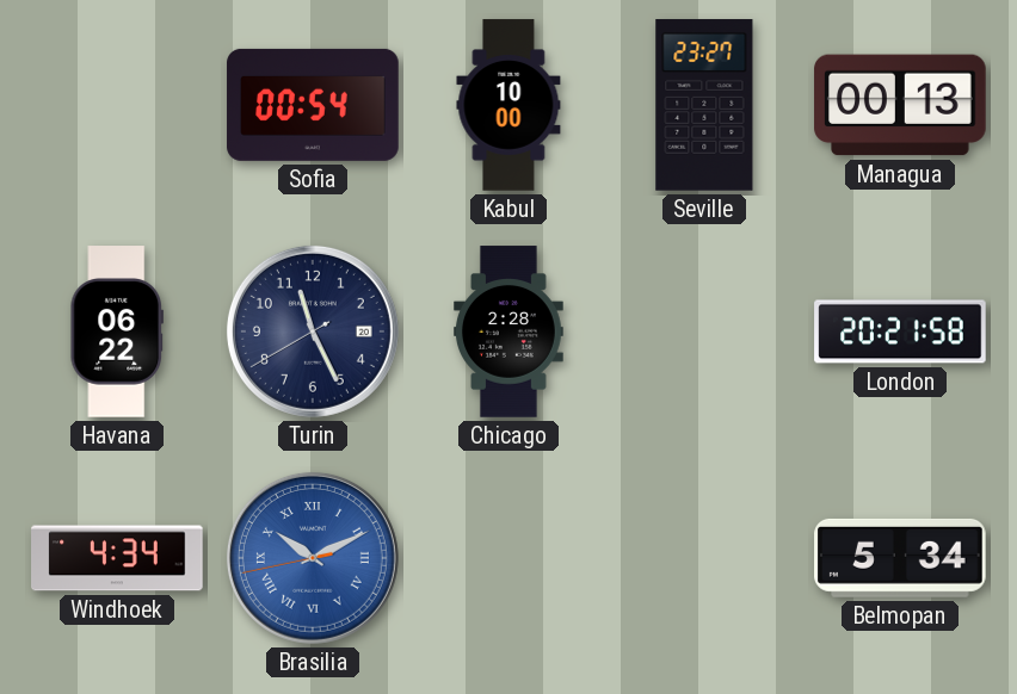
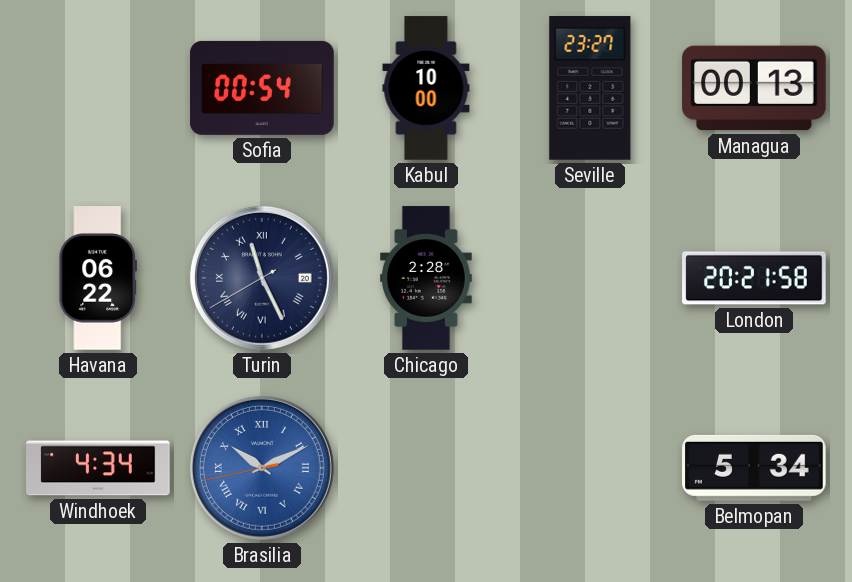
Turin numerals: Arabic -> Roman (262, 278)
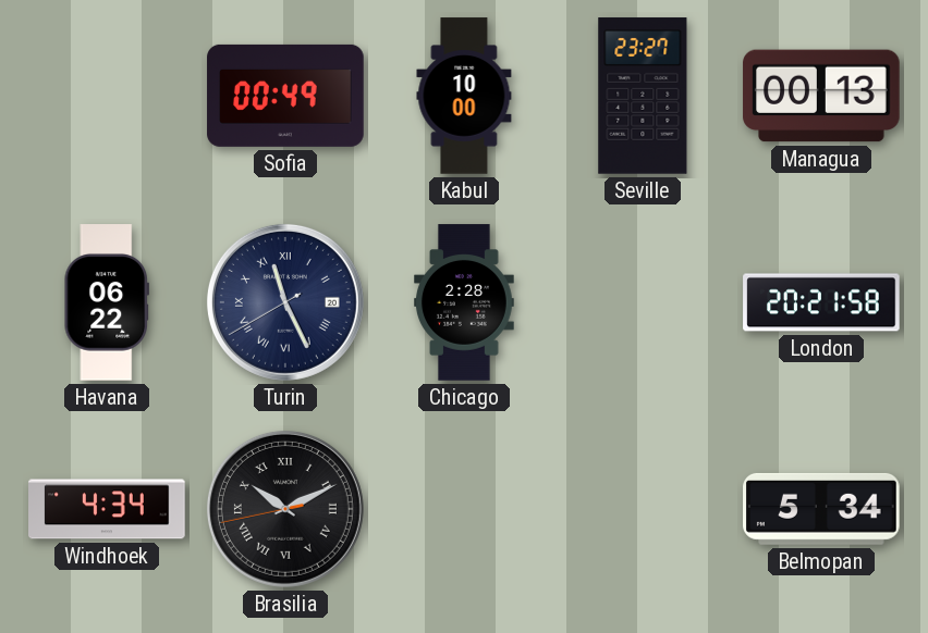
Sofia: 00:54 -> 00:49 (285, 96)
Brasilia dial: blue -> black (285, 509)
